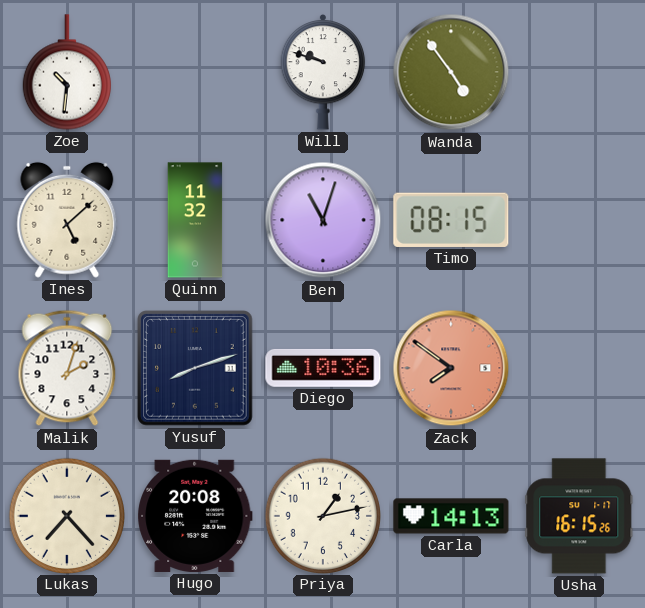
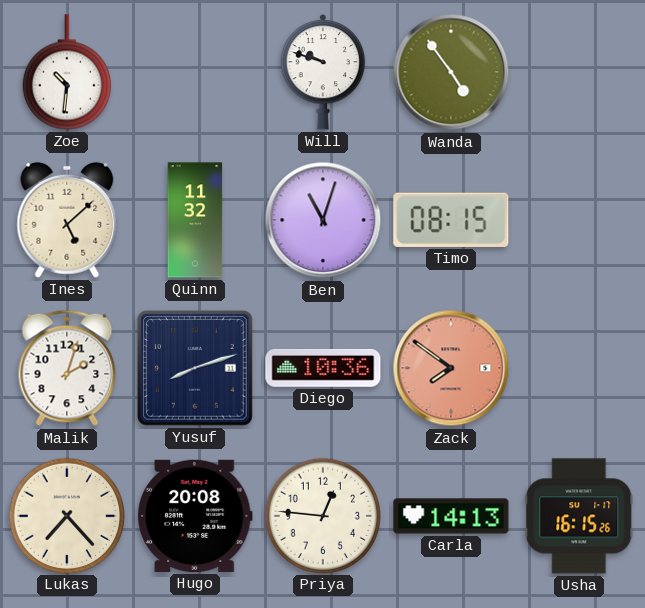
Priya: 1:13 -> 12:46 (322, 515)
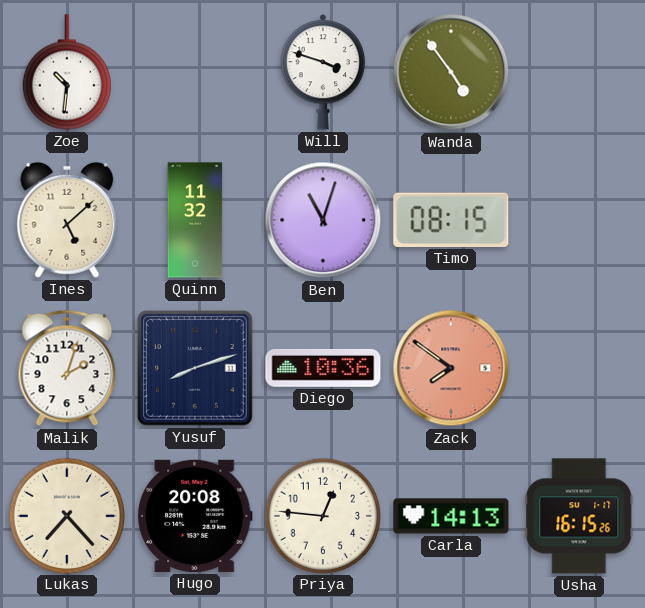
Will: 9:48 -> 3:48 (323, 72)
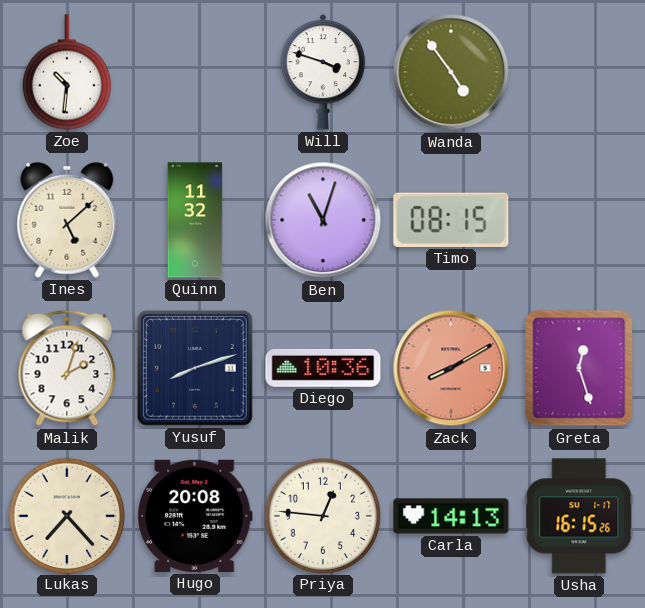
Zack: 7:51 -> 8:10 (451, 368)
Greta: none -> 12:27 (579, 368)
